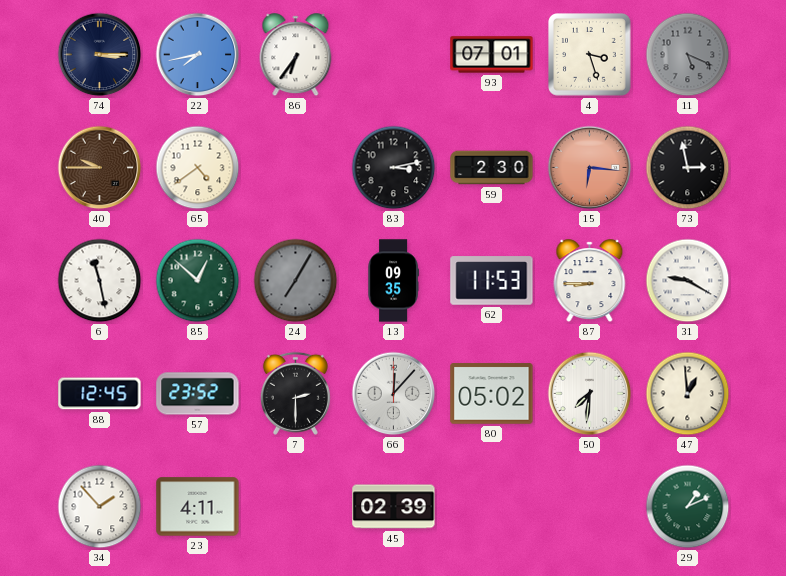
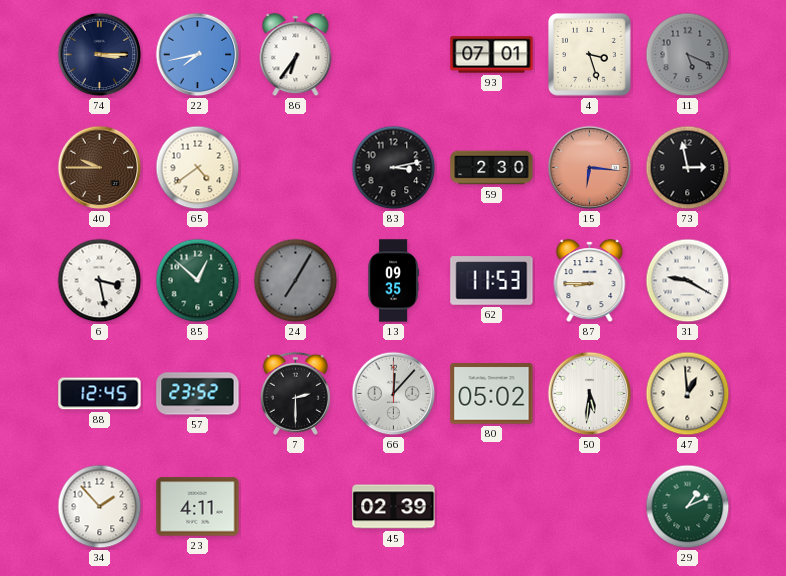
6: 11:28 -> 3:28 (100, 281)
50: 7:31 -> 5:31 (590, 394)
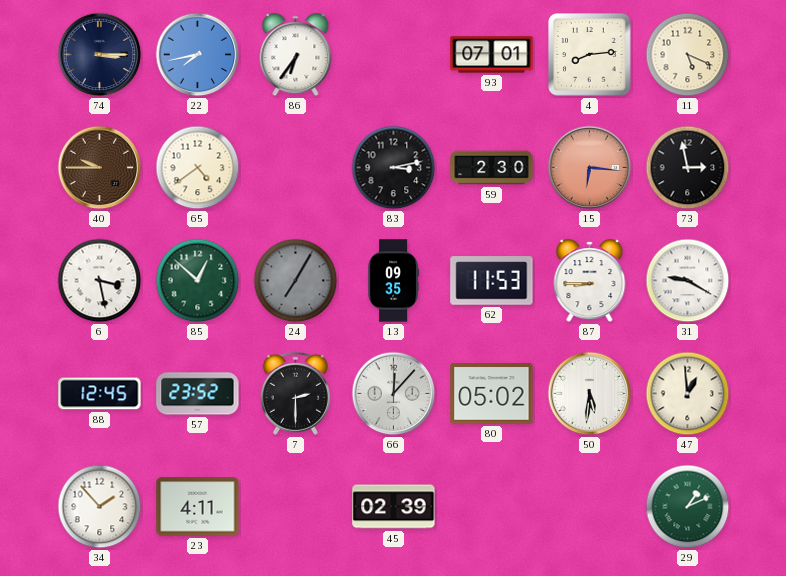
4: 3:27 -> 8:14 (590, 55)
11 dial: grey -> cream (688, 55)
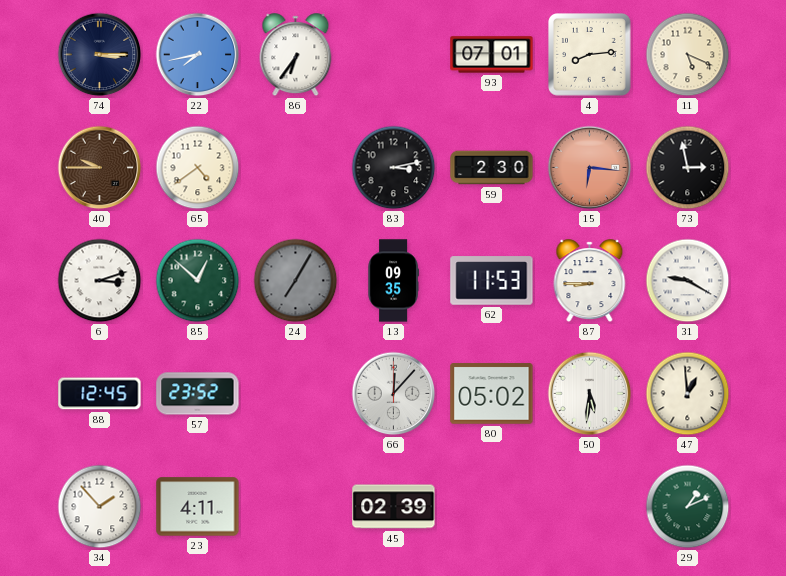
6: 3:28 -> 3:12 (100, 281)
7: 2:30 -> none (295, 393)
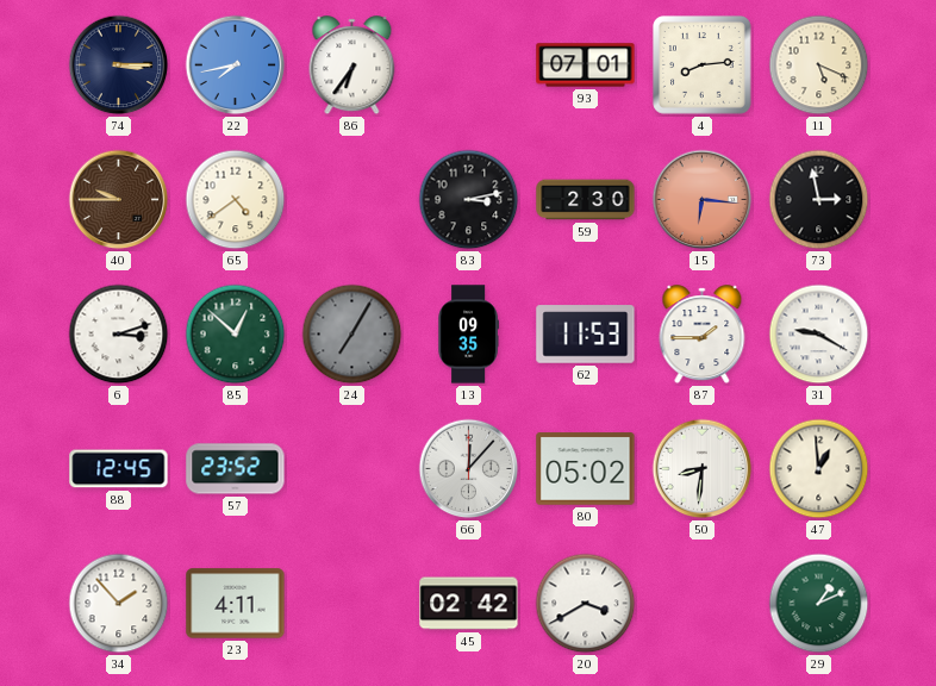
87: 8:45 -> 1:45 (703, 335)
50: 5:31 -> 8:31 (703, 469)
45: 02:39 -> 02:42 (469, 604)
20: none -> 3:40 (586, 604)
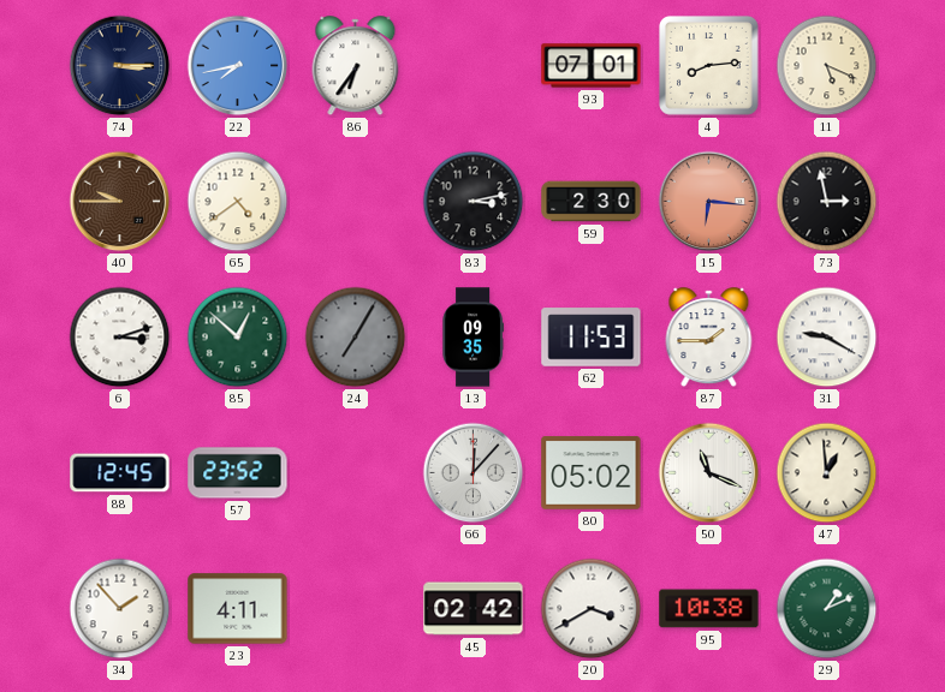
50: 8:31 -> 11:19 (709, 473)
95: none -> 10:38 (709, 609)
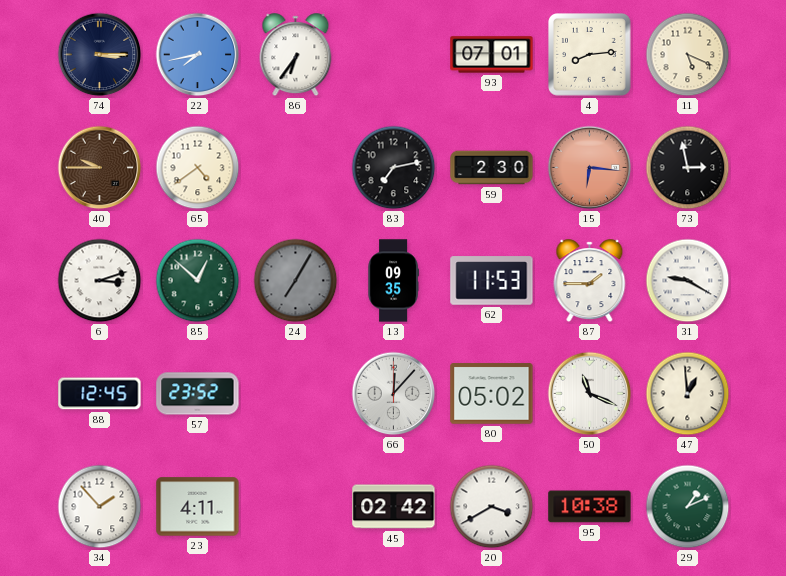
83: 3:13 -> 7:13 (394, 168)
